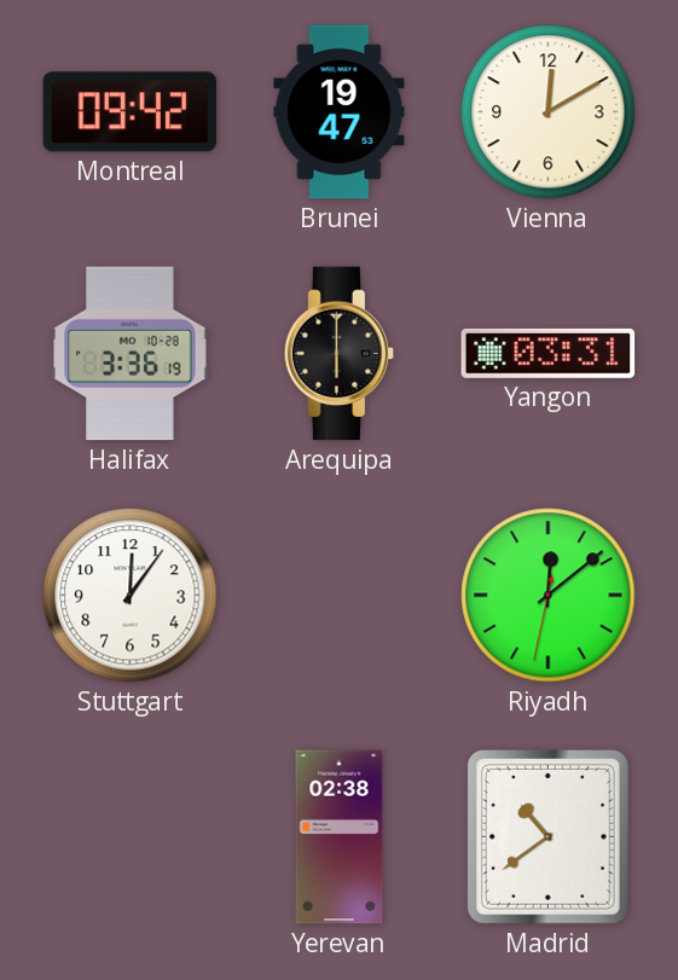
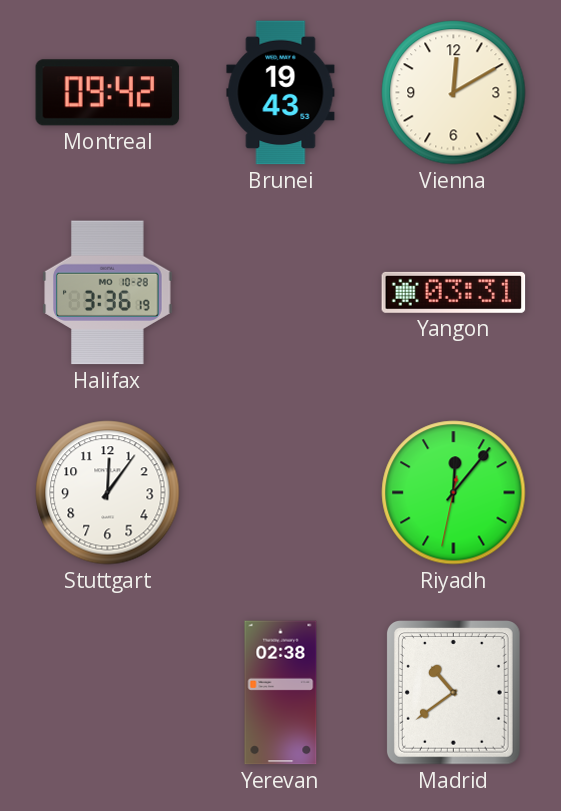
Brunei: 19:47 -> 19:43 (281, 93)
Arequipa: 6:00 -> none (340, 354)
Riyadh: 12:08 -> 12:06 (454, 493)
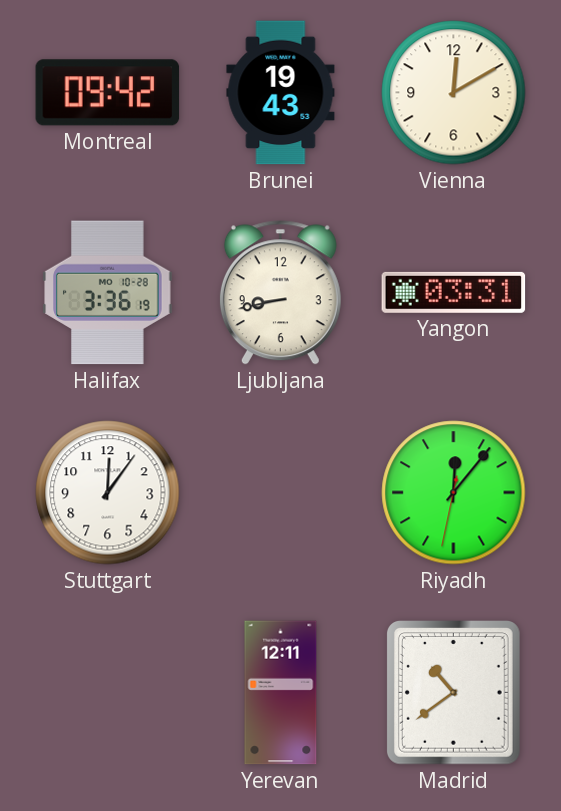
Ljubljana: none -> 8:43 (280, 293)
Yerevan: 02:38 -> 12:11 (281, 693)
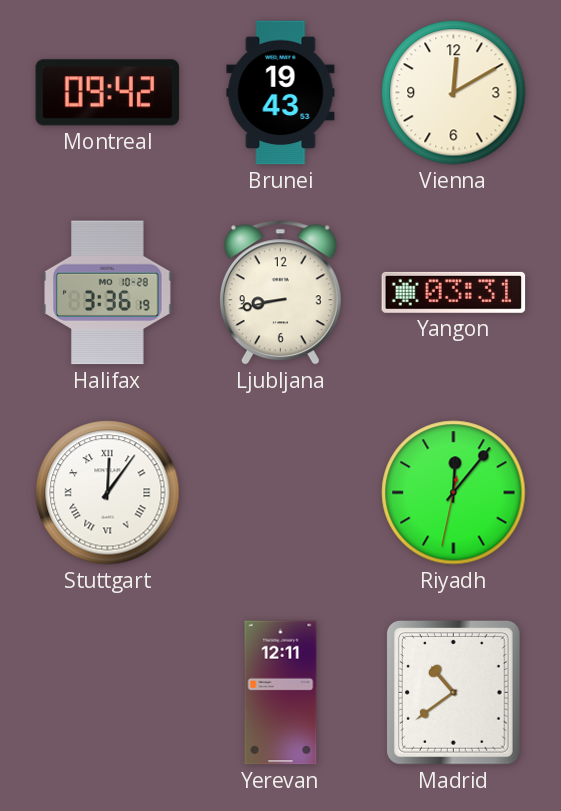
Stuttgart numerals: Arabic -> Roman (108, 493)
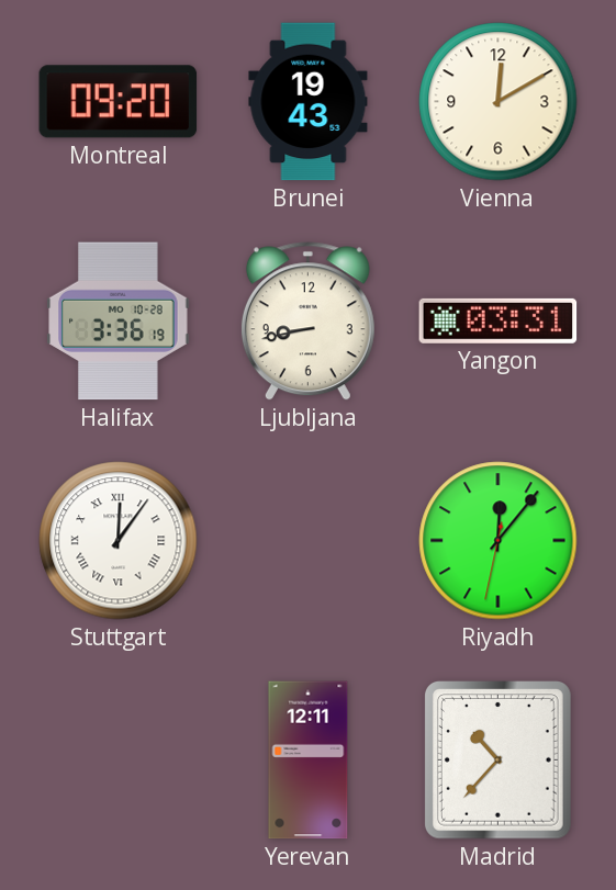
Montreal: 09:42 -> 09:20 (119, 102)
Madrid: 10:39 -> 10:37 (497, 761)
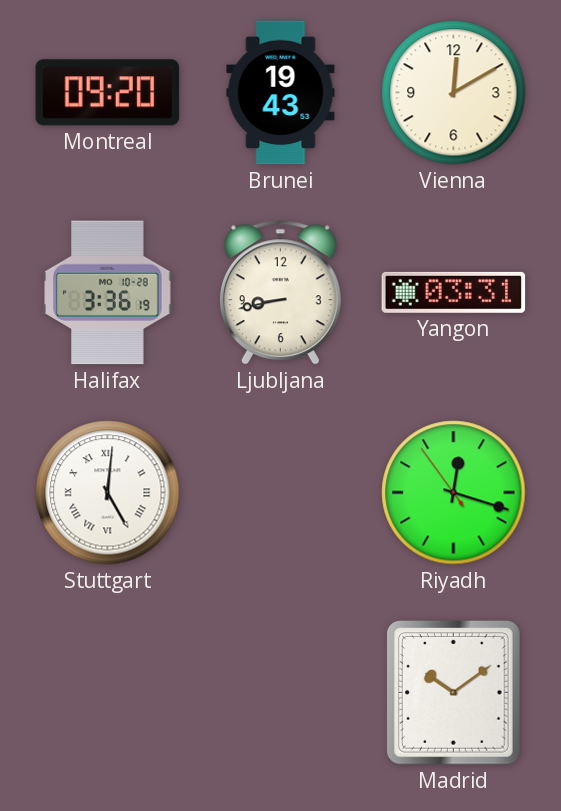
Stuttgart: 12:06 -> 5:01 (108, 493)
Riyadh: 12:06 -> 12:17 (454, 493)
Yerevan: 12:11 -> none (309, 761)
Madrid: 10:37 -> 10:09 (453, 693)
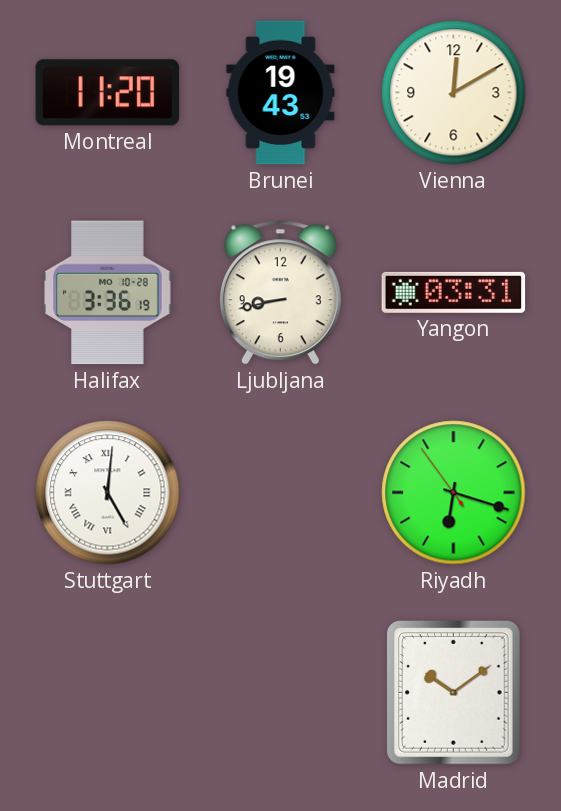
Montreal: 09:20 -> 11:20 (108, 93)
Riyadh: 12:17 -> 6:17 (454, 493)
